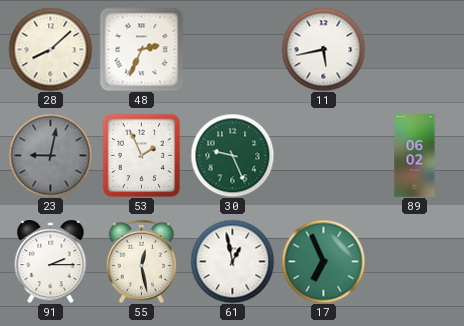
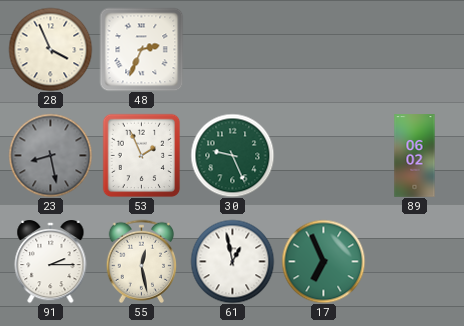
28: 8:08 -> 3:56 (50, 49)
11: 5:43 -> none (323, 49)
23: 9:02 -> 8:28 (50, 155)
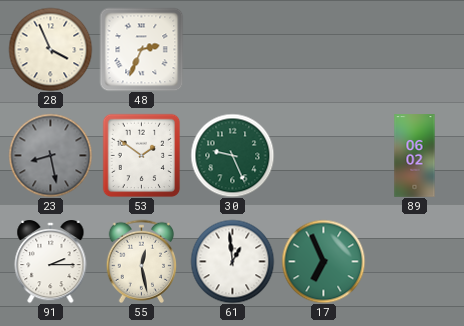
53: 1:56 -> 1:51 (142, 155)
61: 12:58 -> 12:59 (232, 261)
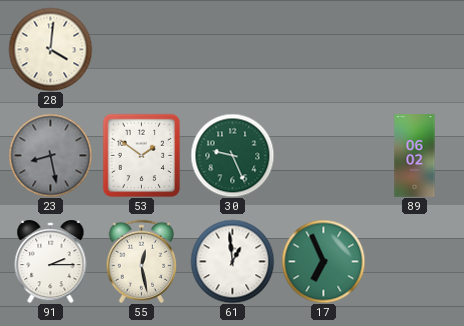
28: 3:56 -> 4:01 (50, 49)
48: 2:34 -> none (141, 49)
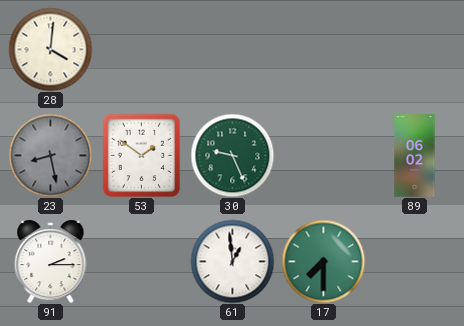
55: 12:28 -> none (142, 261)
17: 6:56 -> 7:30 (323, 261)
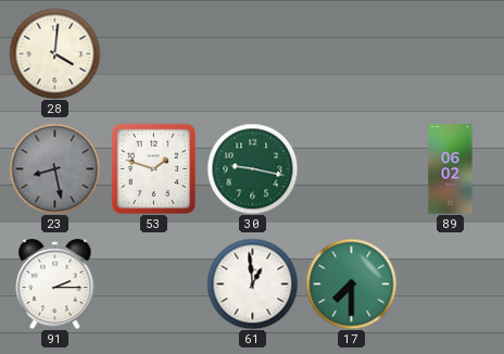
53: 1:51 -> 1:48 (154, 168)
30: 9:26 -> 9:17 (252, 168)
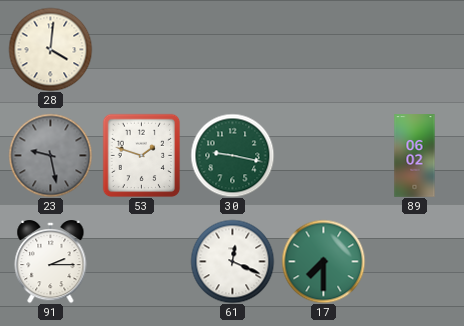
23: 8:28 -> 9:28 (50, 155)
61: 12:59 -> 12:19 (232, 261)
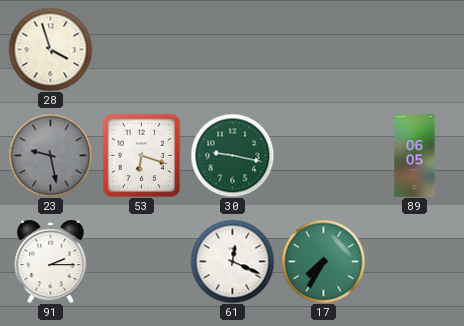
28: 4:01 -> 3:57 (50, 49)
53: 1:48 -> 6:18 (142, 155)
89: 06:02 -> 06:05 (415, 156)
17: 7:30 -> 7:35 (323, 261)
